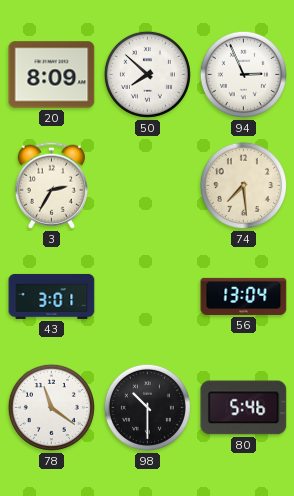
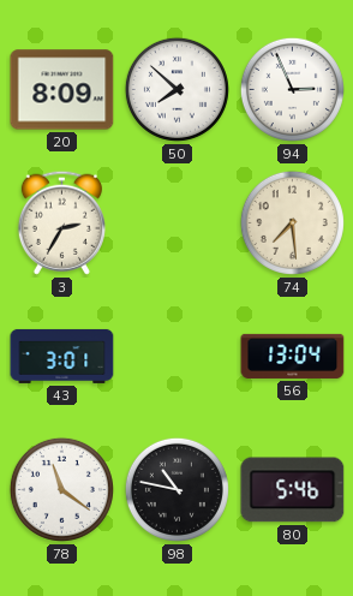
98: 10:30 -> 10:47 (176, 489)
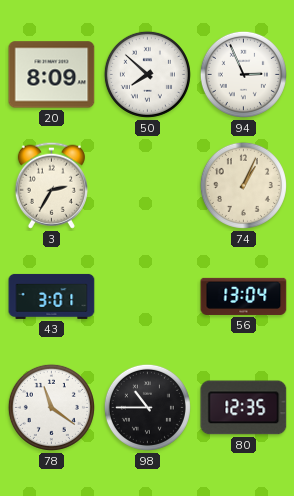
74: 7:29 -> 1:04 (243, 185)
98: 10:47 -> 10:45 (147, 407)
80: 5:46 -> 12:35 (244, 408)
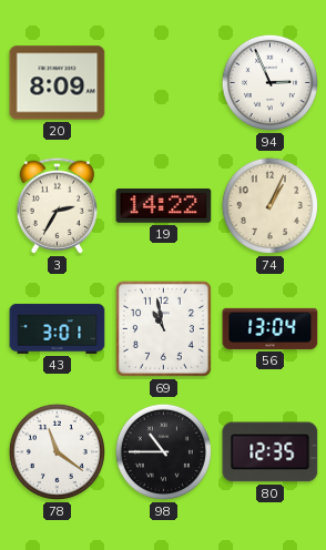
50: 7:52 -> none (147, 74)
19: none -> 14:22 (164, 206)
69: none -> 10:58 (163, 328)
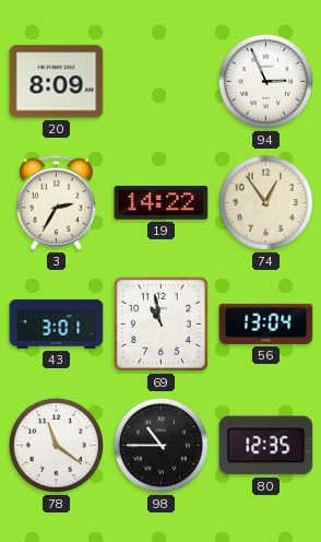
74: 1:04 -> 12:54 (265, 202)
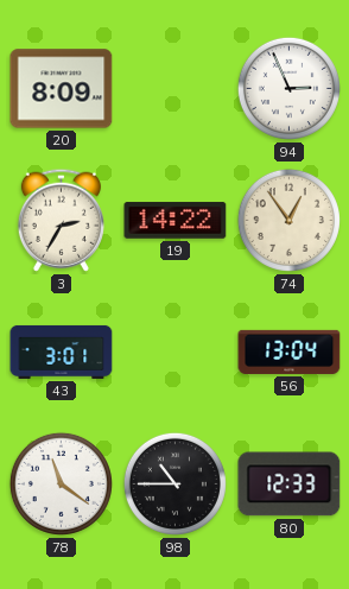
69: 10:58 -> none (160, 323)
80: 12:35 -> 12:33 (290, 484)
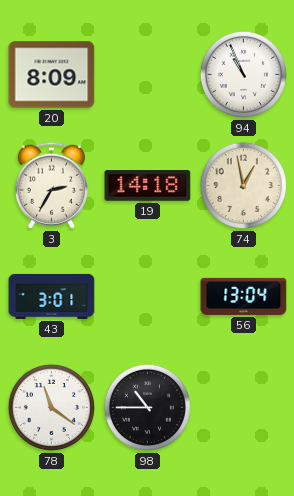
94: 2:56 -> 10:56 (243, 74)
19: 14:22 -> 14:18 (148, 186)
74: 12:54 -> 12:58 (243, 185)
80: 12:33 -> none (290, 484)
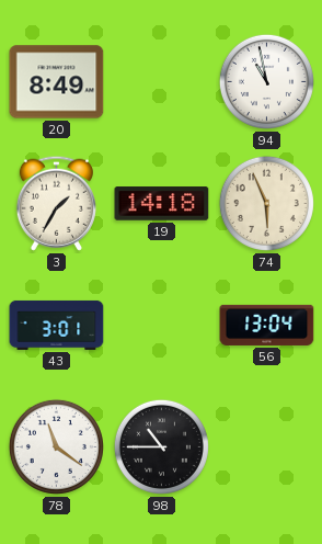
20: 8:09 -> 8:49 (57, 82)
94: 10:56 -> 10:58 (266, 81)
3: 2:35 -> 1:35 (56, 203)
74: 12:58 -> 5:56 (266, 203)
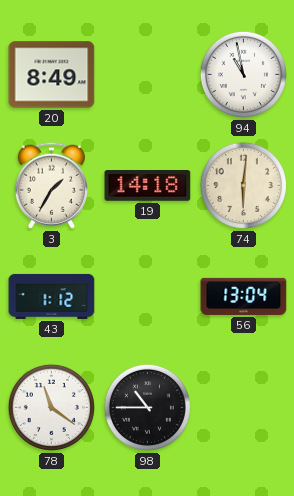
74: 5:56 -> 6:01 (243, 185)
43: 3:01 -> 1:12 (52, 296)
